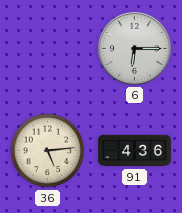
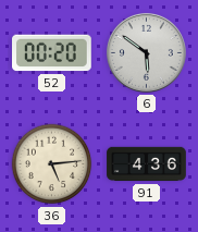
52: none -> 00:20 (52, 53)
6: 6:15 -> 5:51 (146, 52)
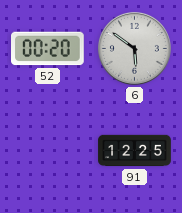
36: 5:14 -> none (52, 164)
91: 4:36 -> 12:25 (135, 151)
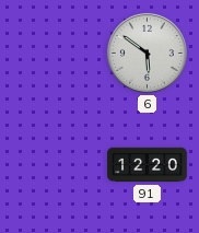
52: 00:20 -> none (48, 49)
91: 12:25 -> 12:20 (148, 165)
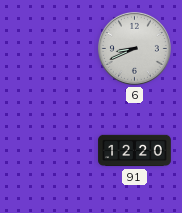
6: 5:51 -> 8:41 (134, 48)
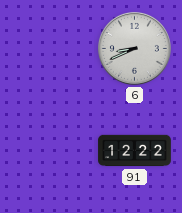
91: 12:20 -> 12:22 (135, 151)
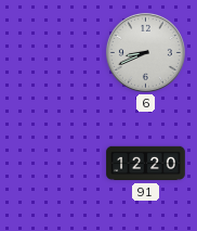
91: 12:22 -> 12:20 (146, 164)
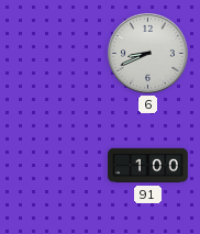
91: 12:20 -> 1:00 (148, 166)
